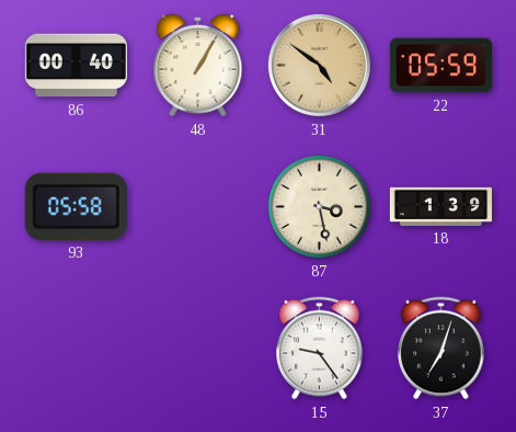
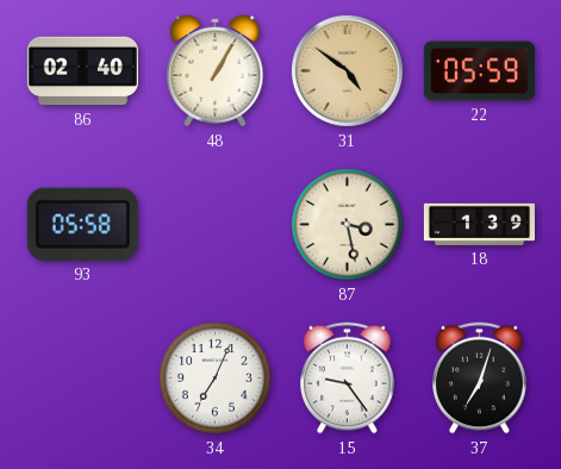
86: 00:40 -> 02:40 (82, 71)
34: none -> 7:04 (214, 377)
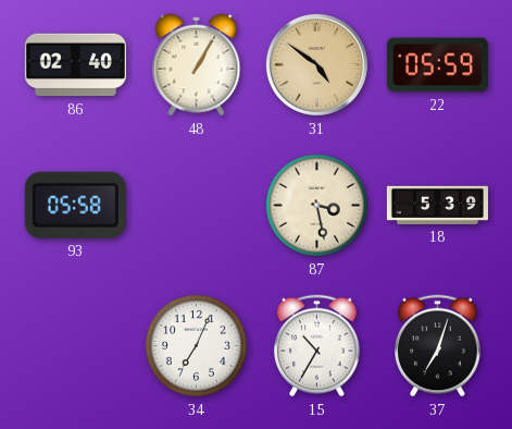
18: 1:39 -> 5:39 (437, 205)
15: 9:24 -> 10:35 (317, 346)
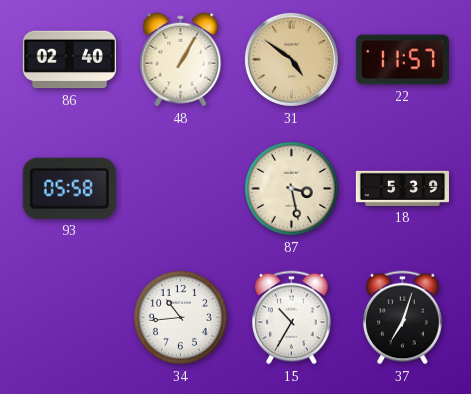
22: 05:59 -> 11:57 (402, 60)
34: 7:04 -> 10:44 (180, 317)
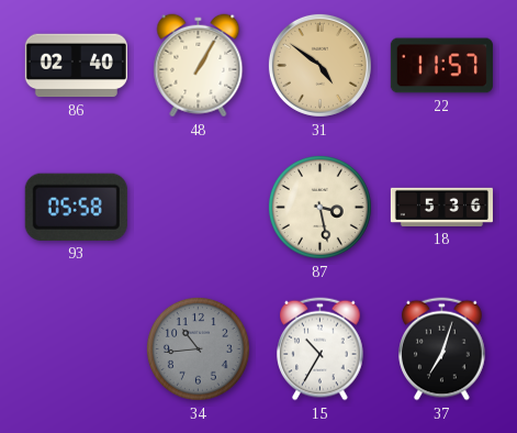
18: 5:39 -> 5:36 (441, 207)
34 dial: white -> grey (198, 348)
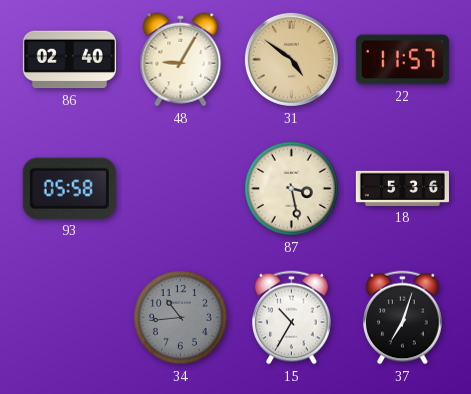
48: 1:05 -> 9:05 (181, 60)
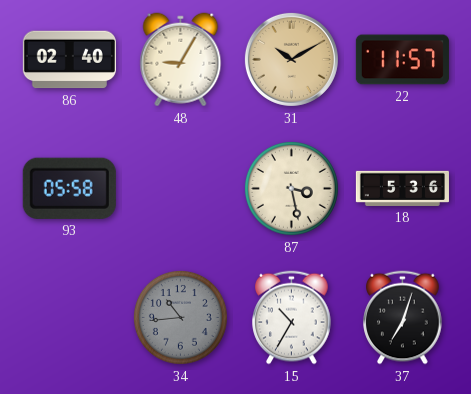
31: 4:51 -> 10:10 (291, 59)
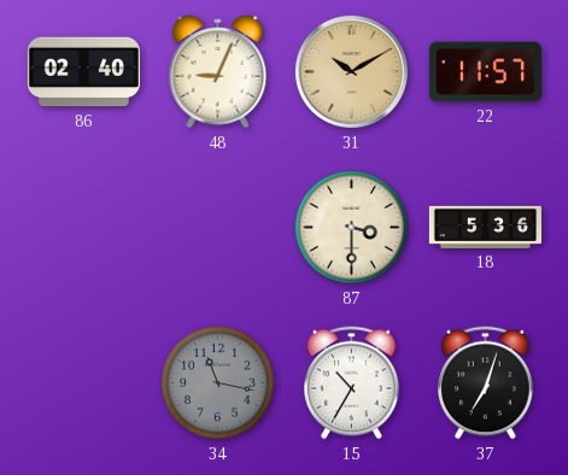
48: 9:05 -> 9:04 (218, 72)
93: 05:58 -> none (69, 188)
87: 3:28 -> 3:30 (351, 227)
34: 10:44 -> 11:17 (217, 382)
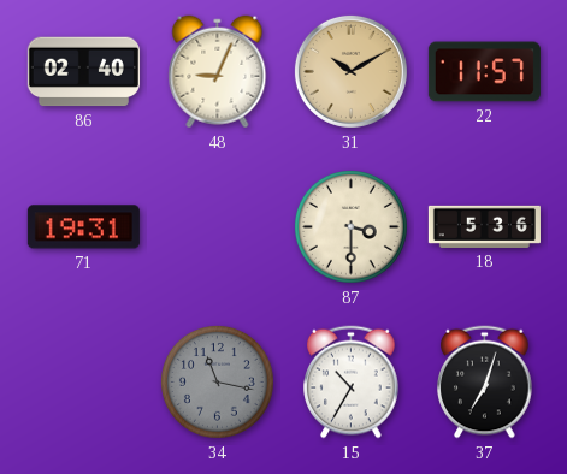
71: none -> 19:31 (83, 227)
